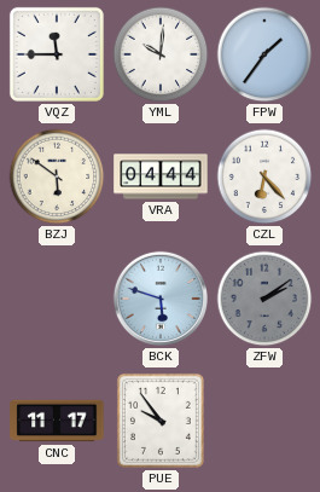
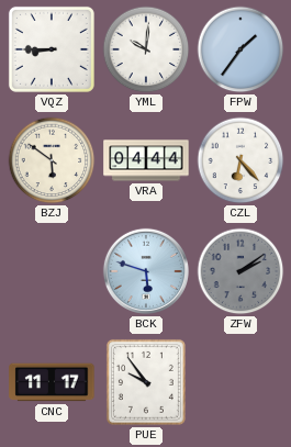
VQZ: 11:45 -> 8:45 (52, 49)
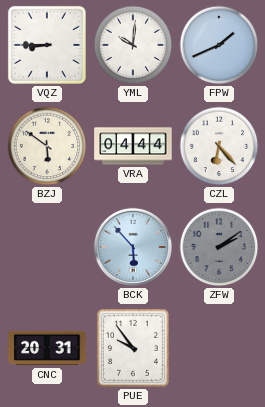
FPW: 1:36 -> 1:41 (219, 45)
BCK: 5:48 -> 5:53 (133, 247)
CNC: 11:17 -> 20:31 (47, 348)
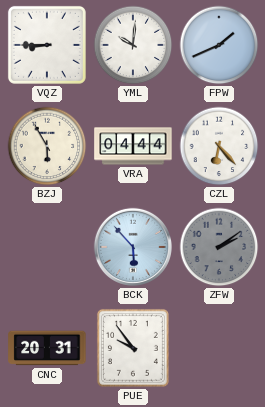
BZJ: 5:51 -> 5:55 (47, 146)
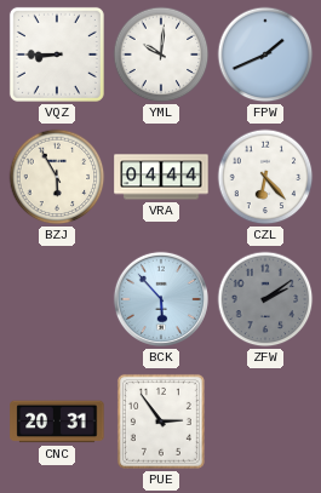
PUE: 9:54 -> 2:54 (161, 422)
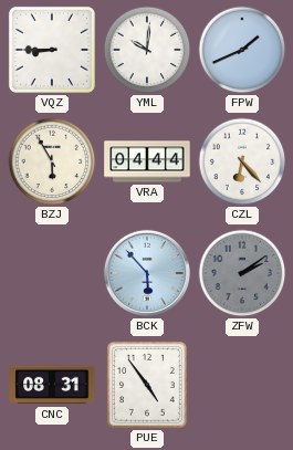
CNC: 20:31 -> 08:31 (52, 385)
PUE: 2:54 -> 4:54 (147, 385)
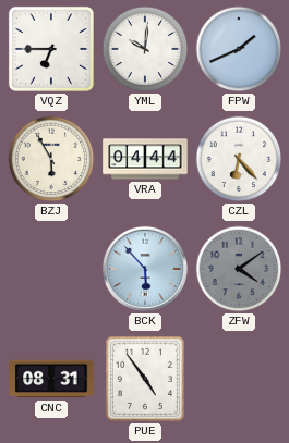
VQZ: 8:45 -> 6:45 (51, 49)
ZFW: 2:09 -> 4:09 (239, 269)
